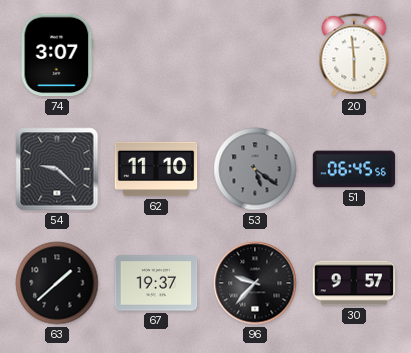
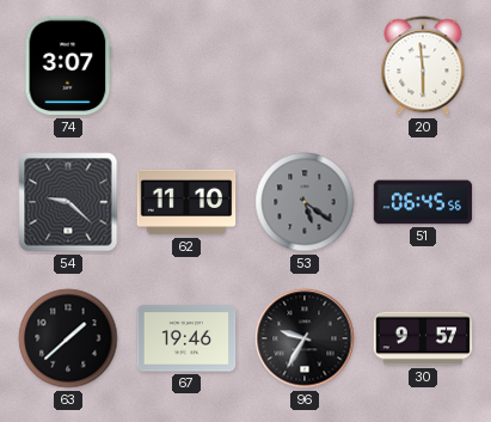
67: 19:37 -> 19:46 (186, 338)
96: 9:37 -> 9:35 (305, 338)
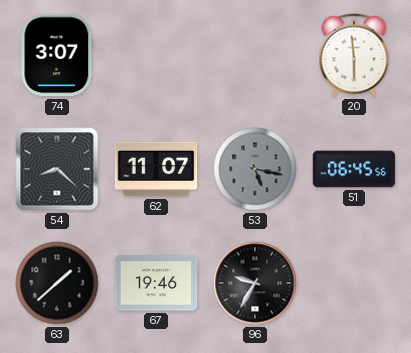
54: 9:22 -> 8:22 (57, 169)
62: 11:10 -> 11:07 (156, 169)
53: 5:21 -> 5:17 (255, 169)
30: 9:57 -> none (423, 338)
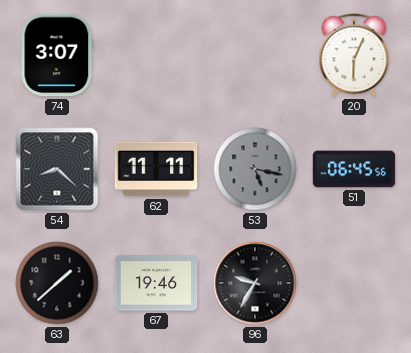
20: 5:59 -> 6:04 (354, 55)
62: 11:07 -> 11:11 (156, 169)
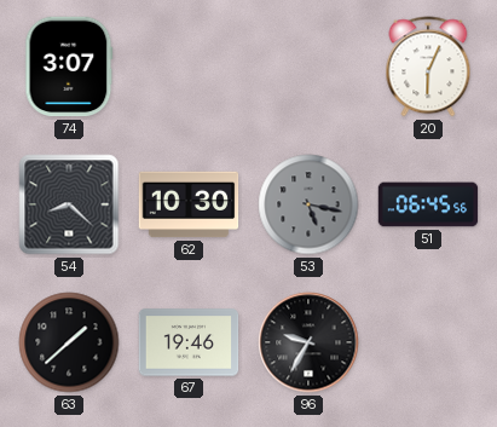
62: 11:11 -> 10:30 (189, 204)
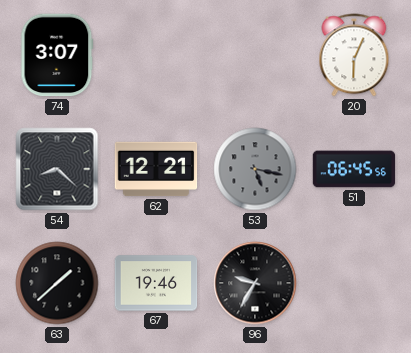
62: 10:30 -> 12:21 (156, 169)
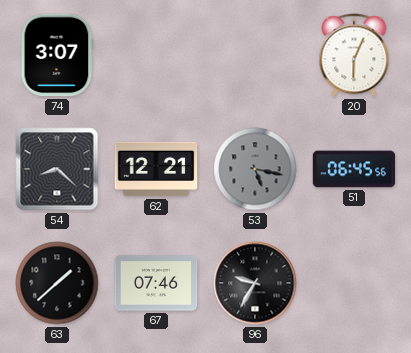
67: 19:46 -> 07:46 (156, 283)
